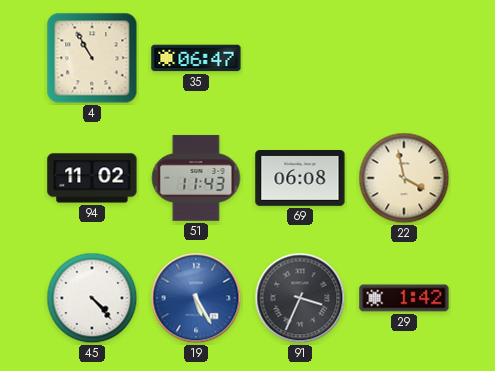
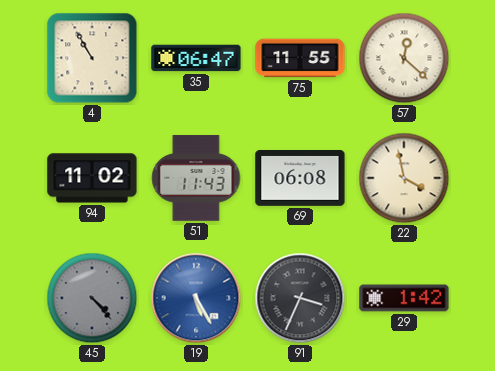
75: none -> 11:55 (300, 58)
57: none -> 12:22 (404, 58)
45 dial: white -> grey (92, 298)
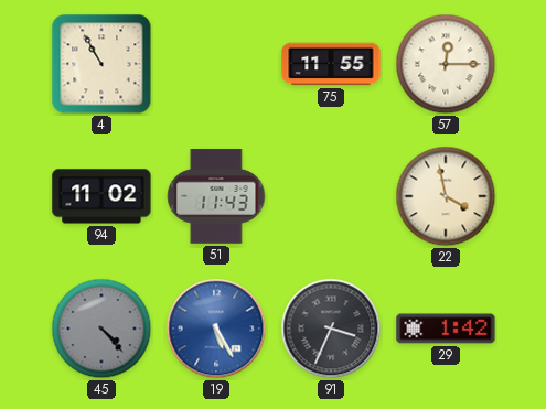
35: 06:47 -> none (196, 58)
57: 12:22 -> 12:15 (446, 64)
69: 06:08 -> none (300, 179)
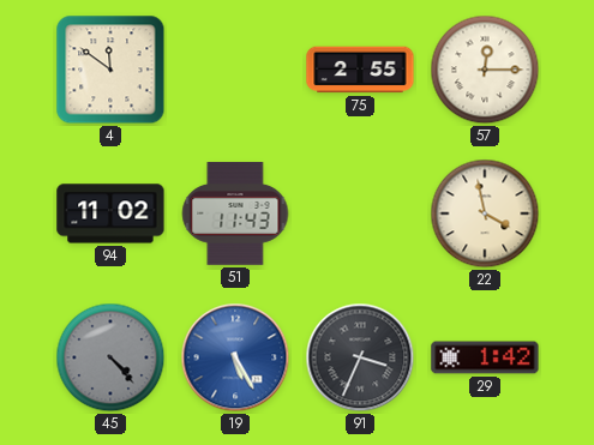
4: 10:55 -> 11:51 (110, 70)
75: 11:55 -> 2:55 (360, 70)
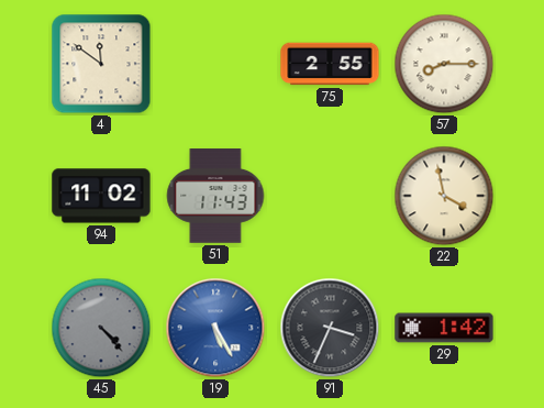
57: 12:15 -> 8:15 (444, 64)
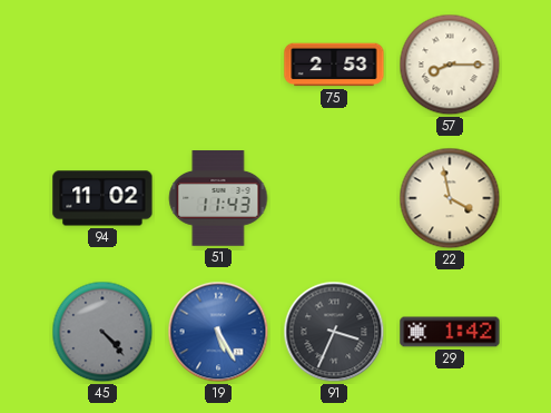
4: 11:51 -> none (101, 64)
75: 2:55 -> 2:53 (334, 65)
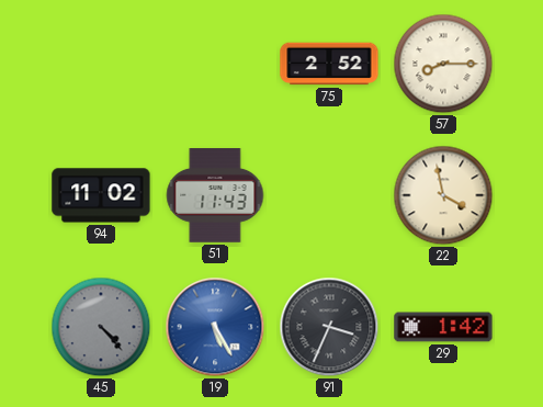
75: 2:53 -> 2:52 (329, 64)
